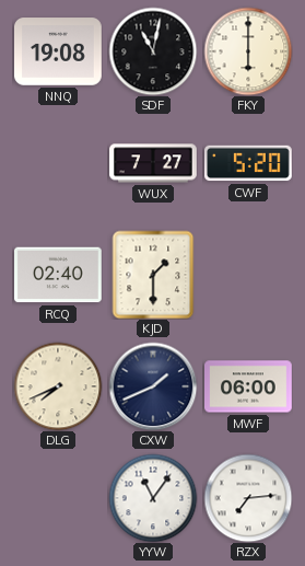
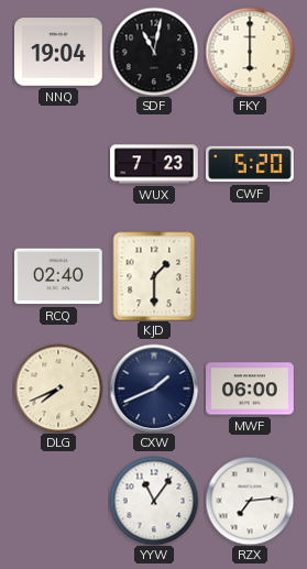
NNQ: 19:08 -> 19:04 (59, 52)
WUX: 7:27 -> 7:23 (154, 164)
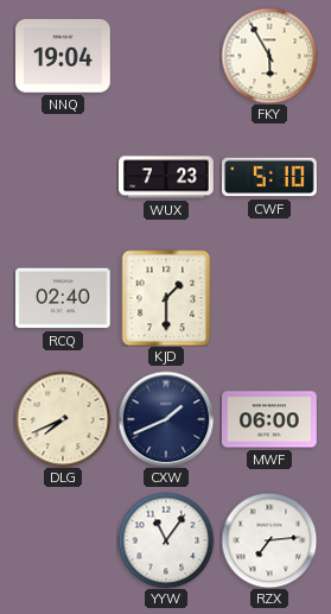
SDF: 11:02 -> none (154, 52)
FKY: 6:00 -> 5:55 (269, 56)
CWF: 5:20 -> 5:10 (269, 177)
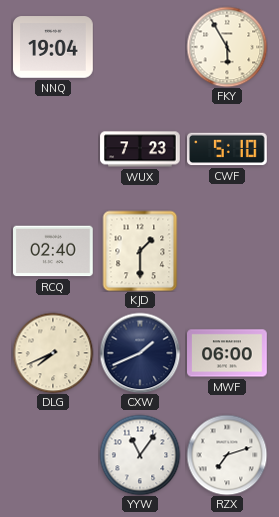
RZX: 7:14 -> 7:12 (227, 455)
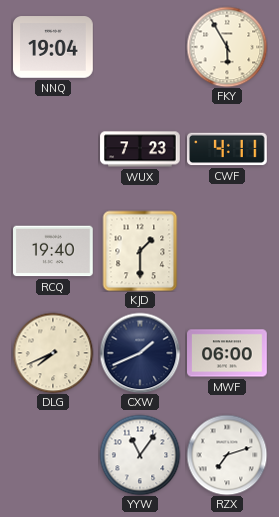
CWF: 5:10 -> 4:11 (227, 149)
RCQ: 02:40 -> 19:40 (54, 251)
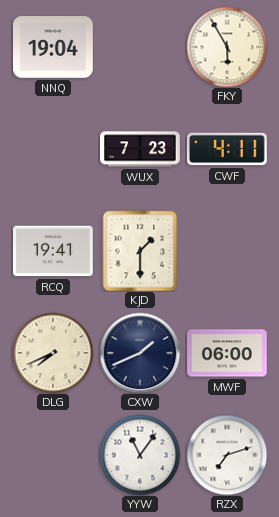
RCQ: 19:40 -> 19:41 (54, 251)
